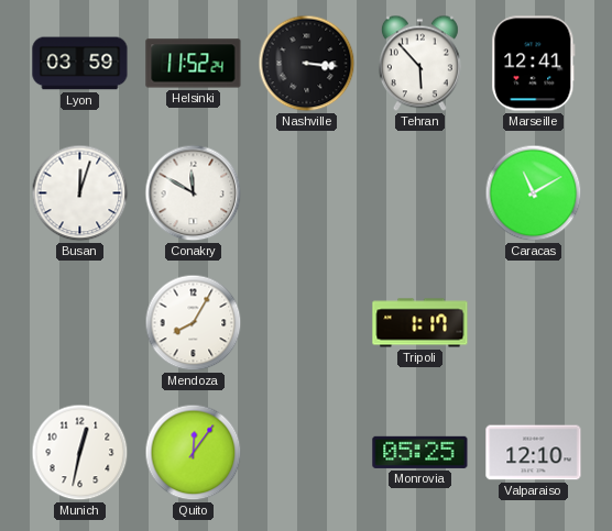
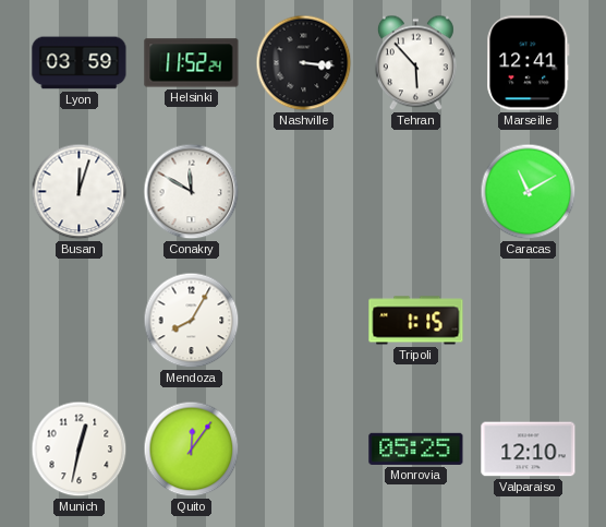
Tripoli: 1:17 -> 1:15 (416, 321)
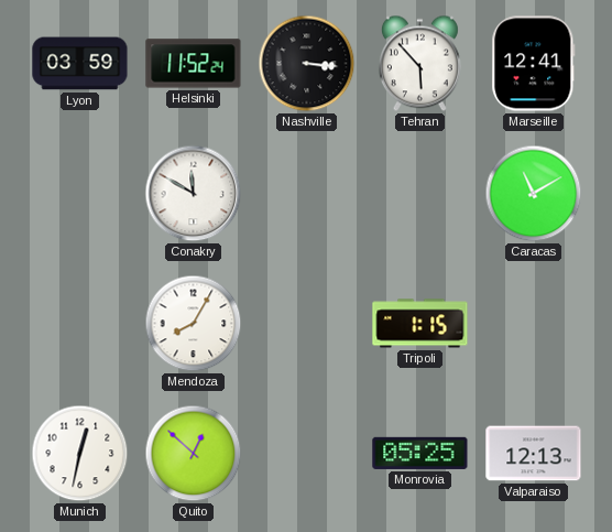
Busan: 12:03 -> none (80, 192)
Quito: 12:06 -> 12:52 (194, 454)
Valparaiso: 12:10 -> 12:13 (534, 454)
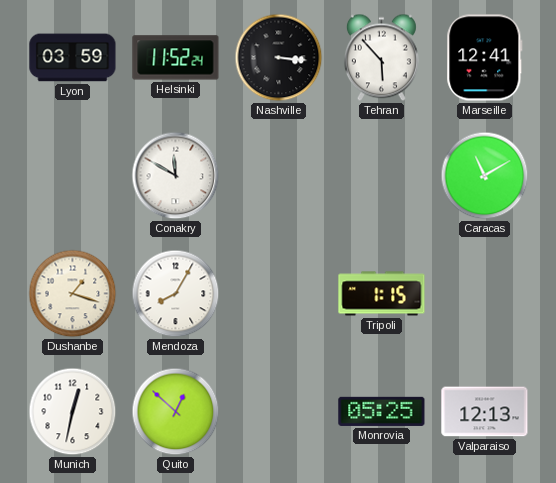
Dushanbe: none -> 1:18 (73, 294)
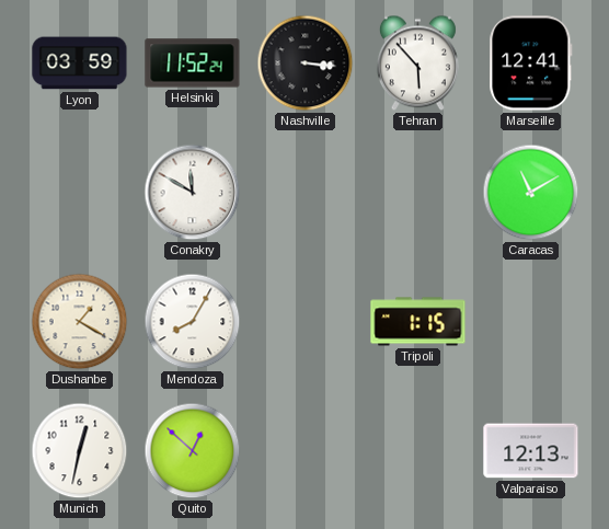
Dushanbe: 1:18 -> 1:20 (80, 322)
Monrovia: 05:25 -> none (382, 411)
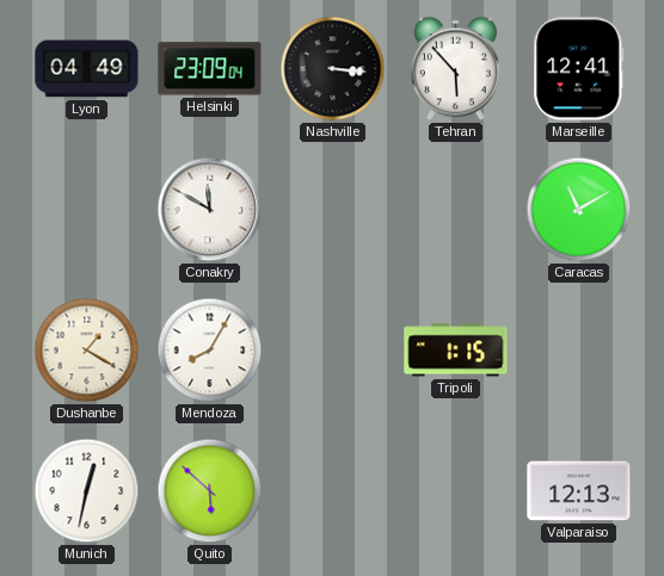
Lyon: 03:59 -> 04:49 (87, 69)
Helsinki: 11:52 -> 23:09 (210, 69)
Quito: 12:52 -> 5:52 (210, 491)
